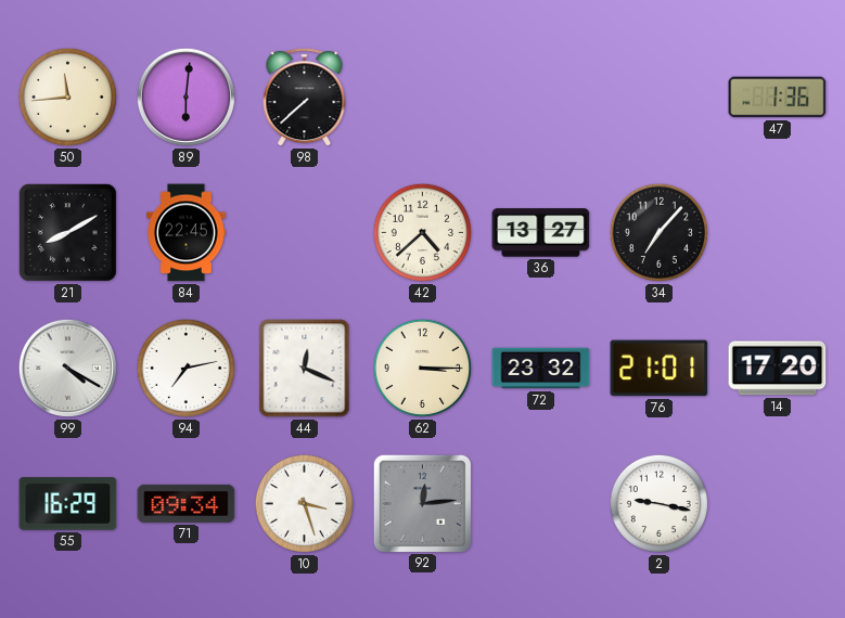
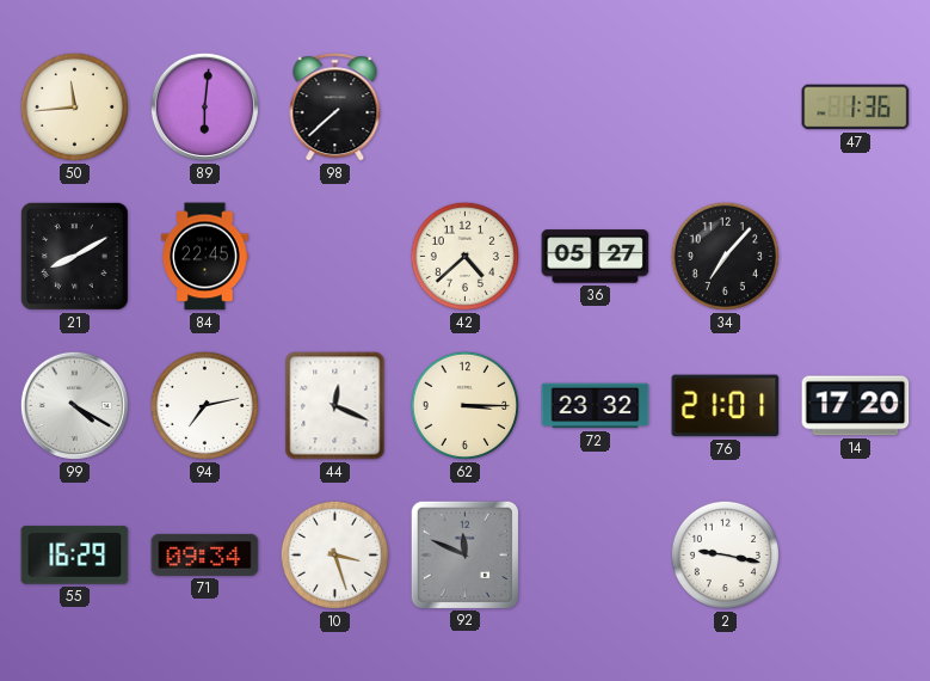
36: 13:27 -> 05:27 (596, 257)
92: 12:14 -> 11:49 (464, 554)
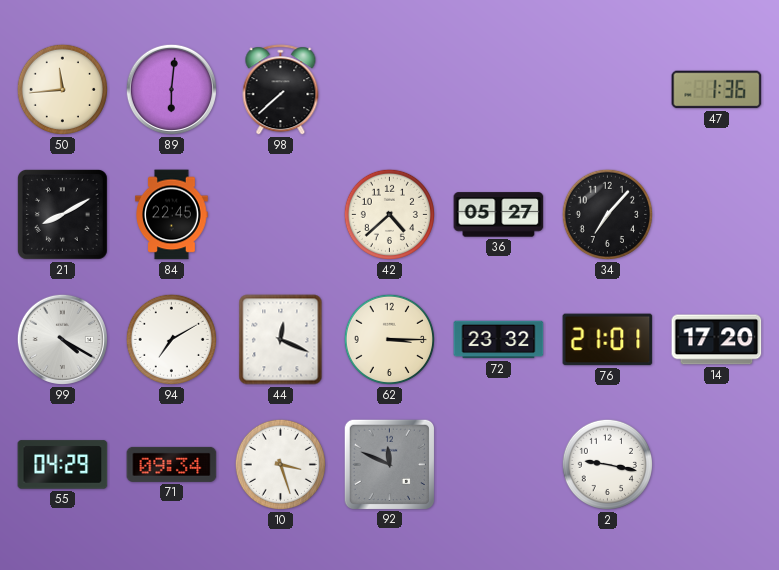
94: 7:13 -> 7:10 (171, 339)
55: 16:29 -> 04:29 (63, 465)
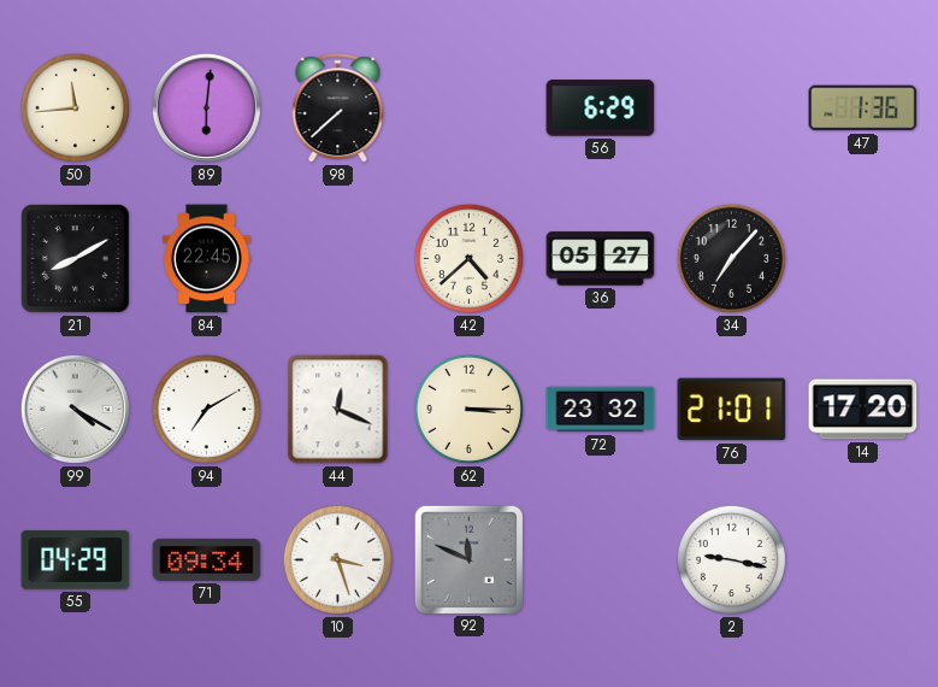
56: none -> 6:29 (601, 108)
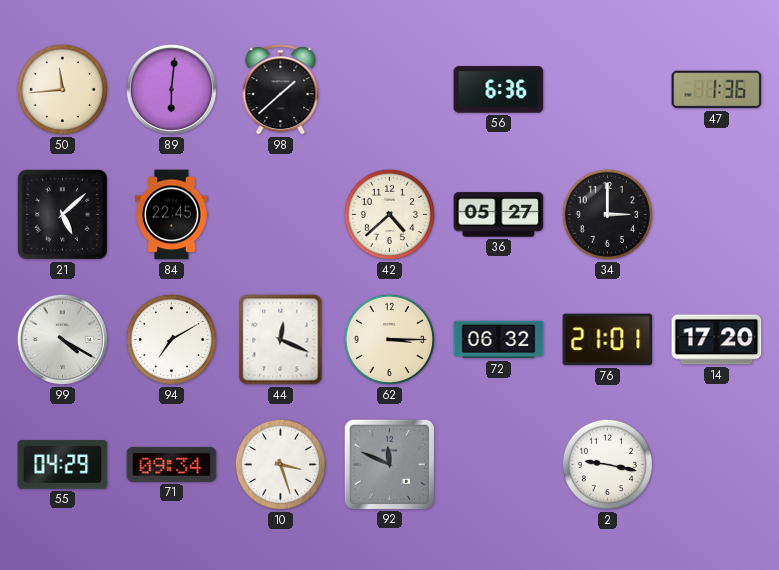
98: 7:38 -> 1:38 (281, 90)
56: 6:29 -> 6:36 (499, 90)
21: 8:10 -> 5:08 (62, 214)
34: 7:07 -> 3:00 (607, 214)
72: 23:32 -> 06:32 (499, 340)
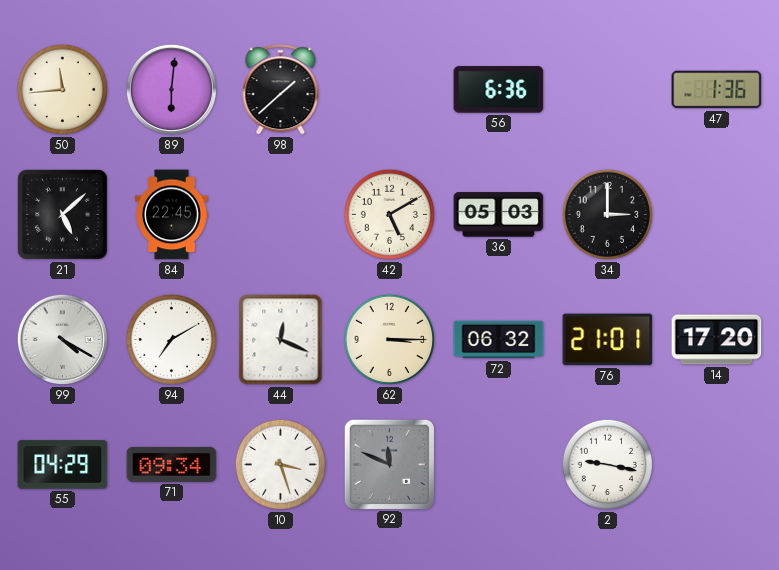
42: 4:38 -> 5:10 (389, 214)
36: 05:27 -> 05:03 (499, 215)
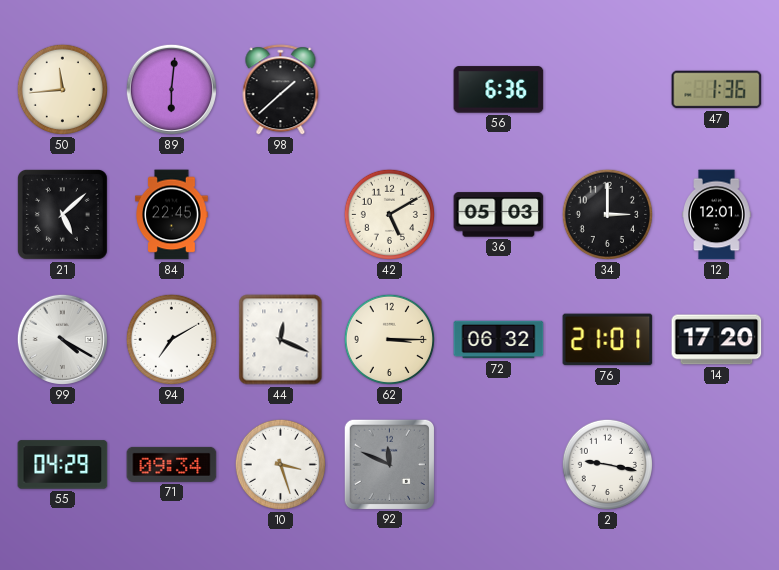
12: none -> 12:01 (717, 215)
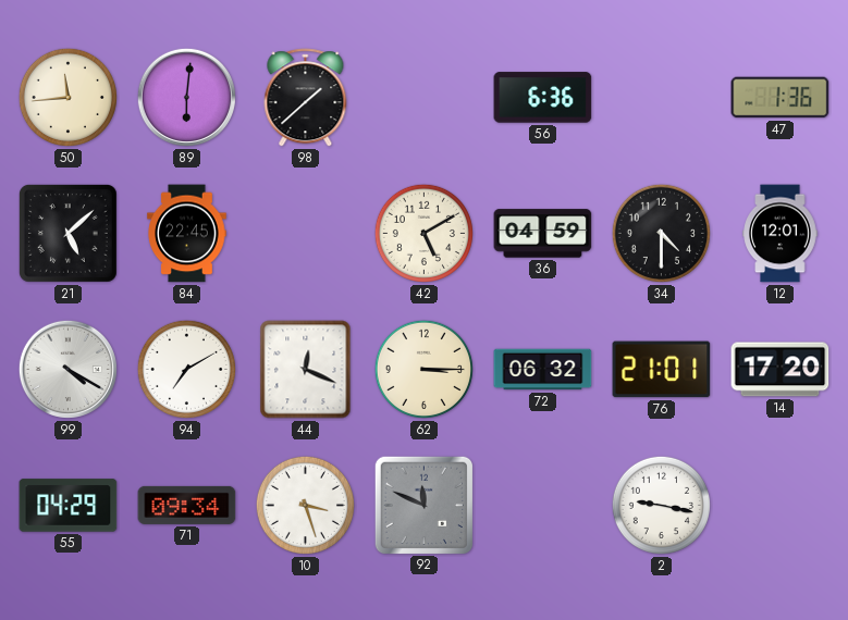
36: 05:03 -> 04:59 (543, 234)
34: 3:00 -> 4:30 (661, 233)
